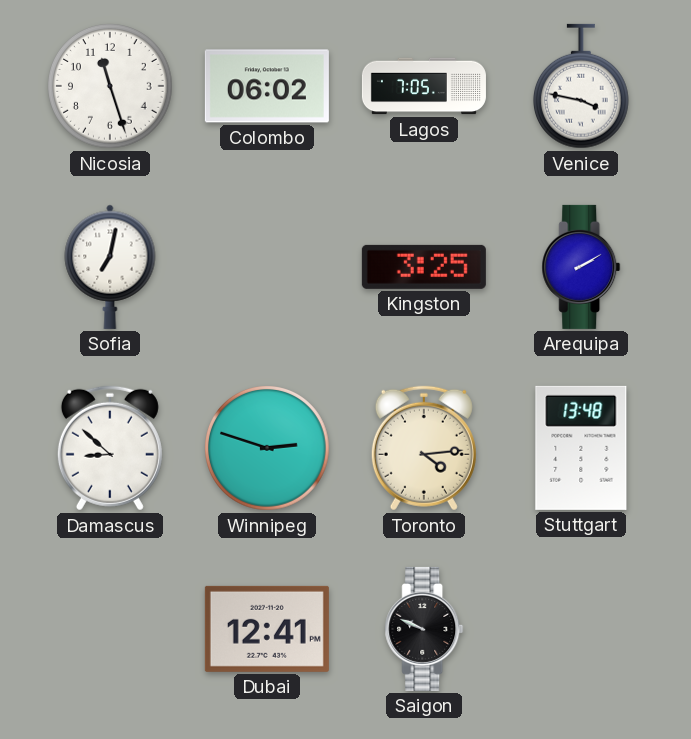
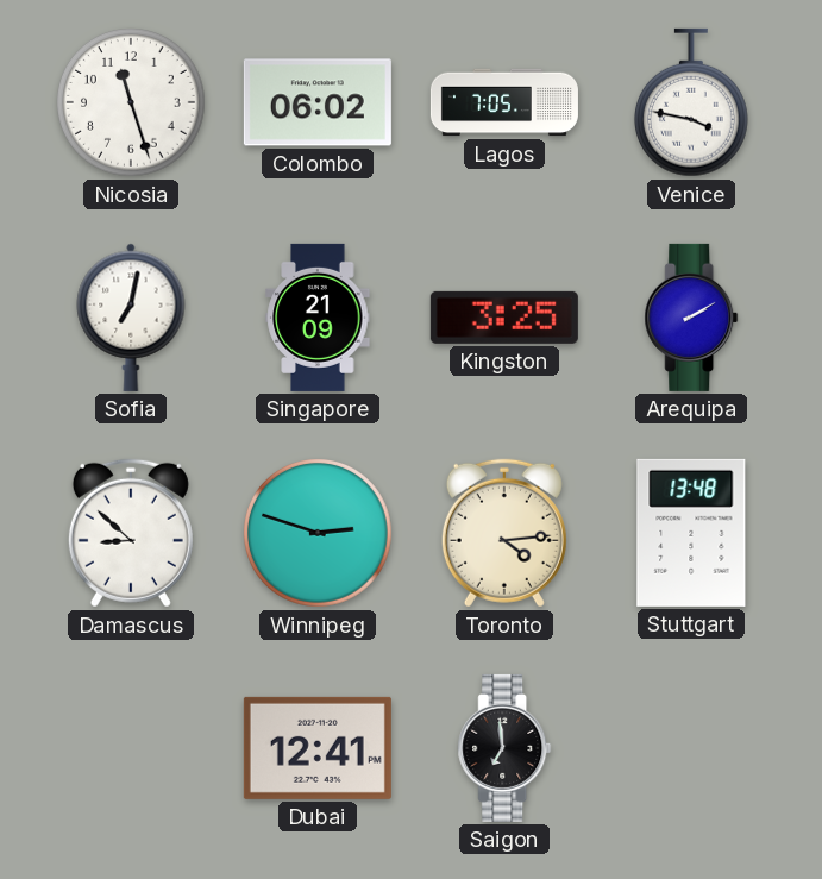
Singapore: none -> 21:09 (318, 318)
Saigon: 9:49 -> 6:59 (504, 748)
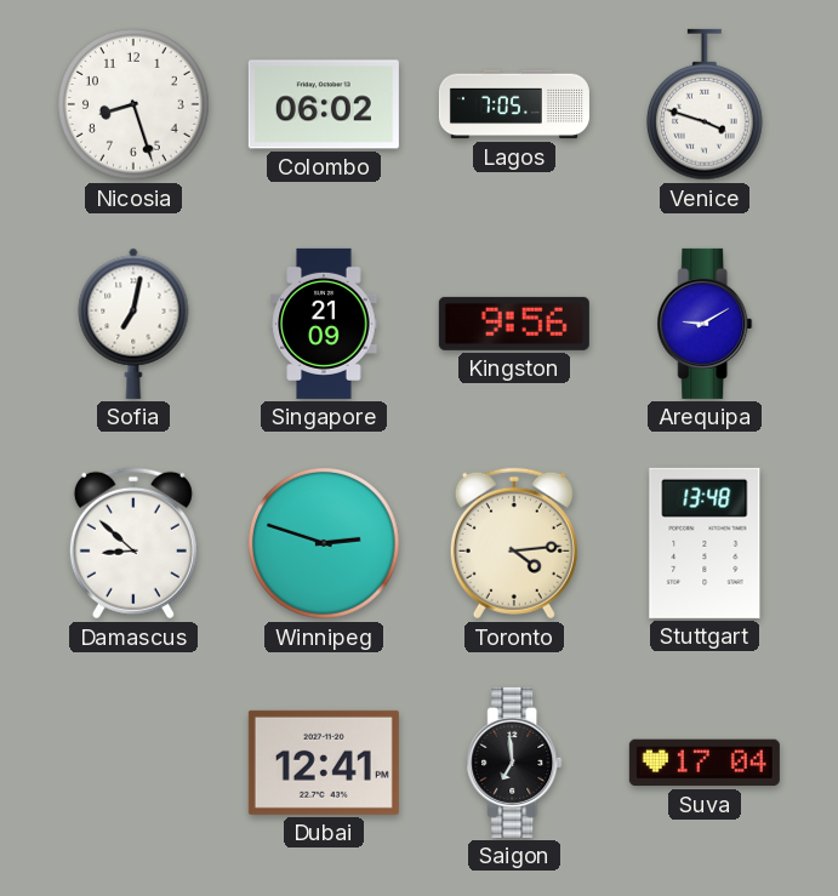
Nicosia: 11:27 -> 8:27 (135, 105)
Venice: 3:47 -> 3:48 (705, 104)
Kingston: 3:25 -> 9:56 (514, 324)
Arequipa: 2:10 -> 9:10 (705, 324)
Suva: none -> 17:04 (705, 763)
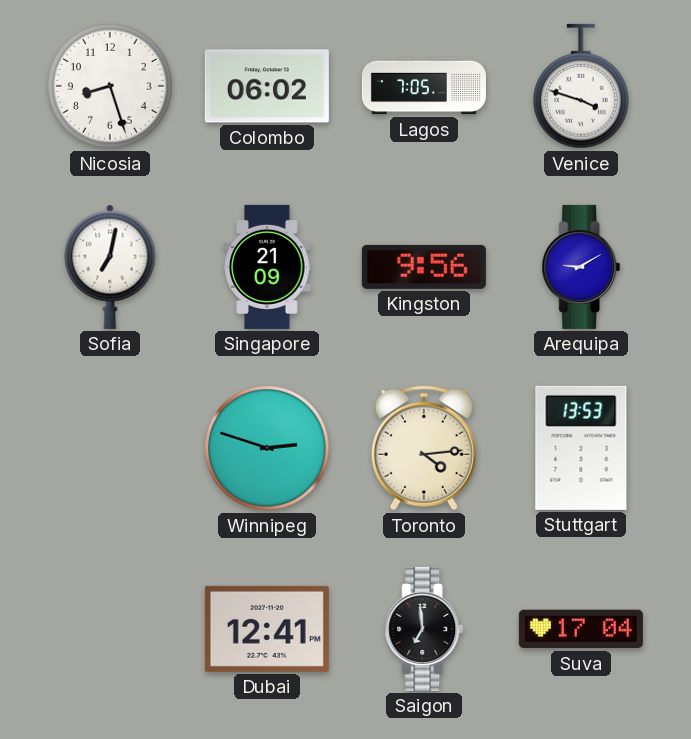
Damascus: 8:52 -> none (133, 543)
Stuttgart: 13:48 -> 13:53 (581, 448)
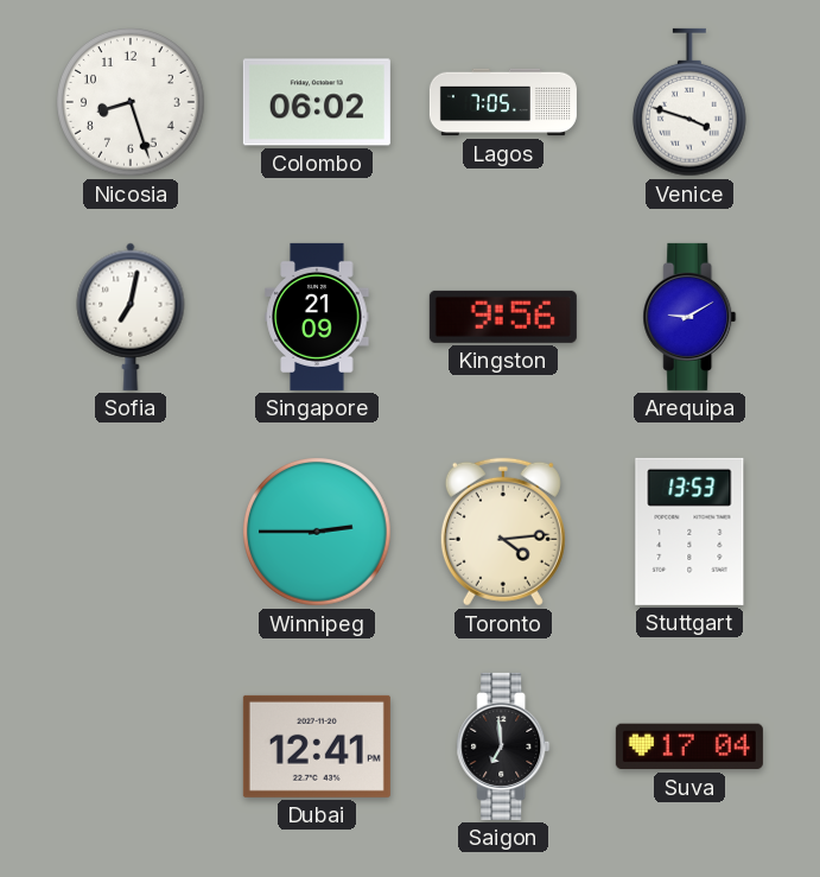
Winnipeg: 2:48 -> 2:45 (318, 533)
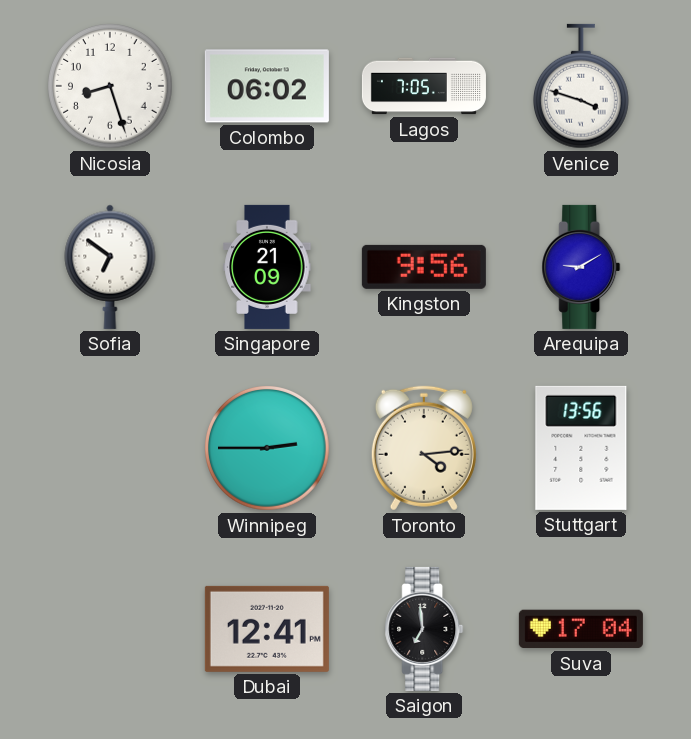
Sofia: 7:02 -> 6:51 (110, 267)
Stuttgart: 13:53 -> 13:56 (581, 448)
